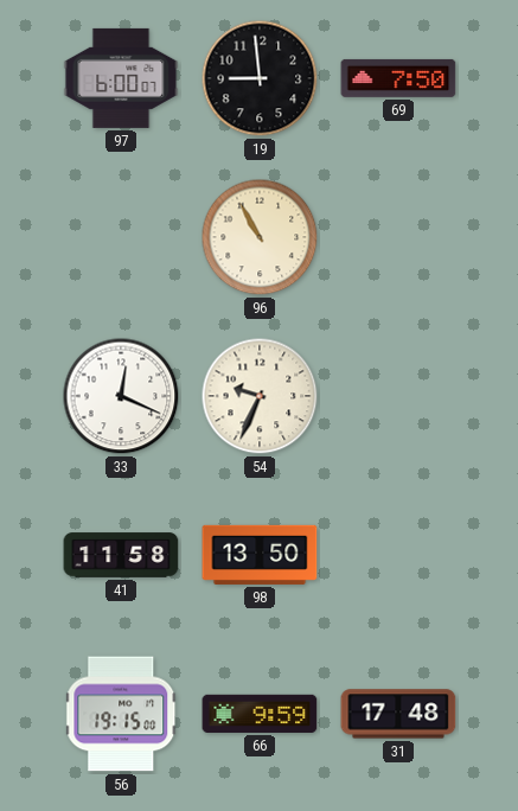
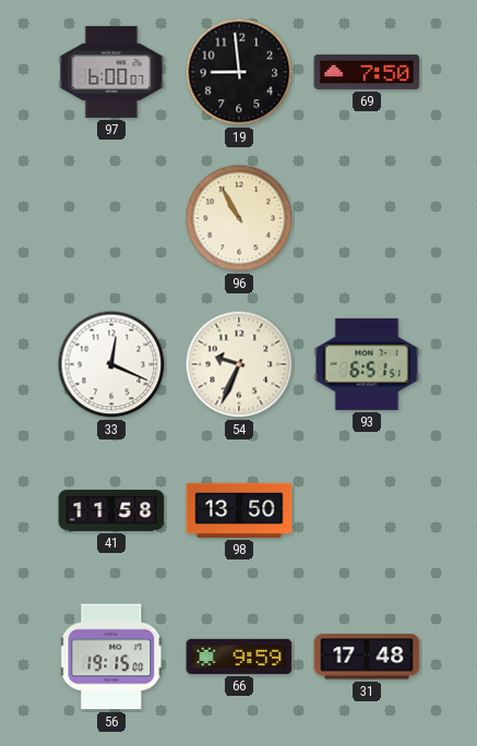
93: none -> 6:51 (367, 364)
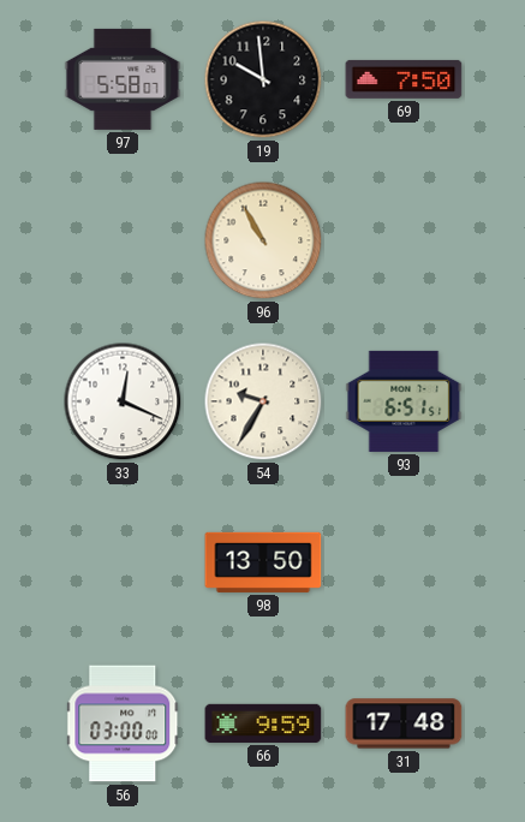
97: 6:00 -> 5:58 (123, 79)
19: 8:59 -> 9:59 (263, 79)
54: 9:34 -> 9:35 (263, 401)
41: 11:58 -> none (111, 510)
56: 19:15 -> 03:00 (124, 723)
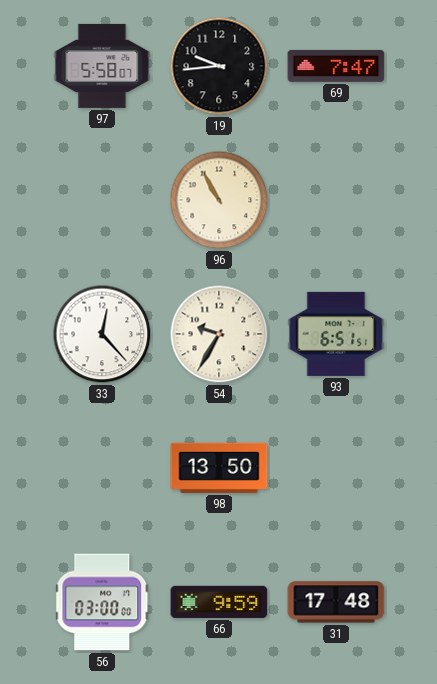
19: 9:59 -> 9:44 (219, 66)
69: 7:50 -> 7:47 (336, 66)
33: 12:19 -> 12:23 (102, 334)
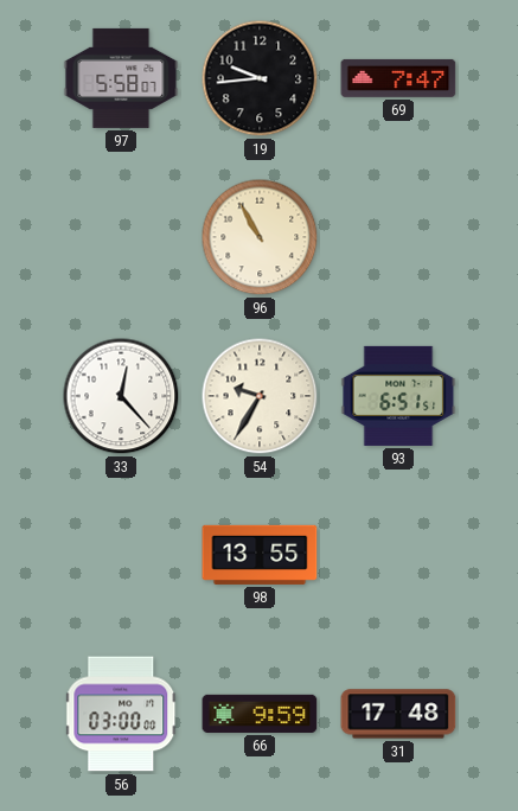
98: 13:50 -> 13:55 (260, 555)
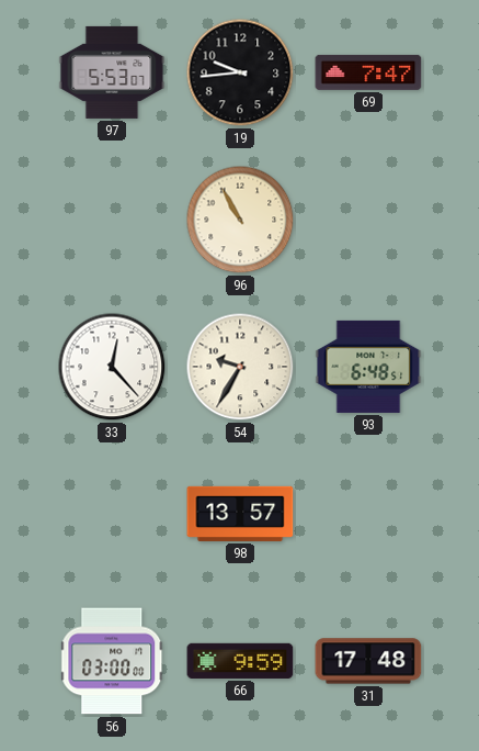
97: 5:58 -> 5:53 (112, 72)
93: 6:51 -> 6:48 (368, 367)
98: 13:55 -> 13:57 (240, 514)
